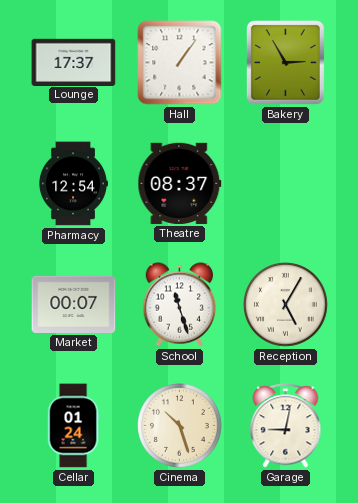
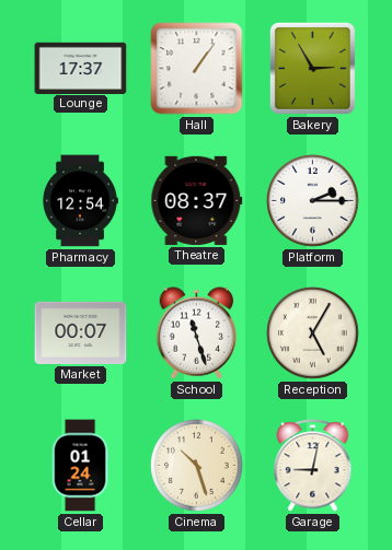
Platform: none -> 2:15 (313, 201)
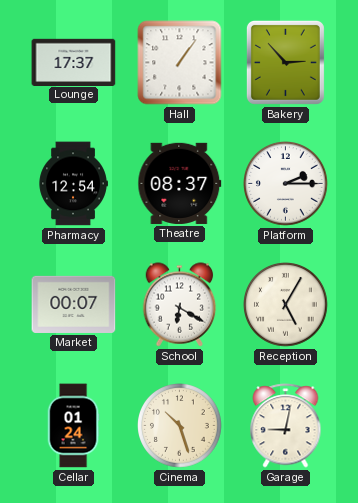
Bakery: 2:55 -> 2:53 (285, 62)
School: 11:27 -> 6:20 (180, 305)
